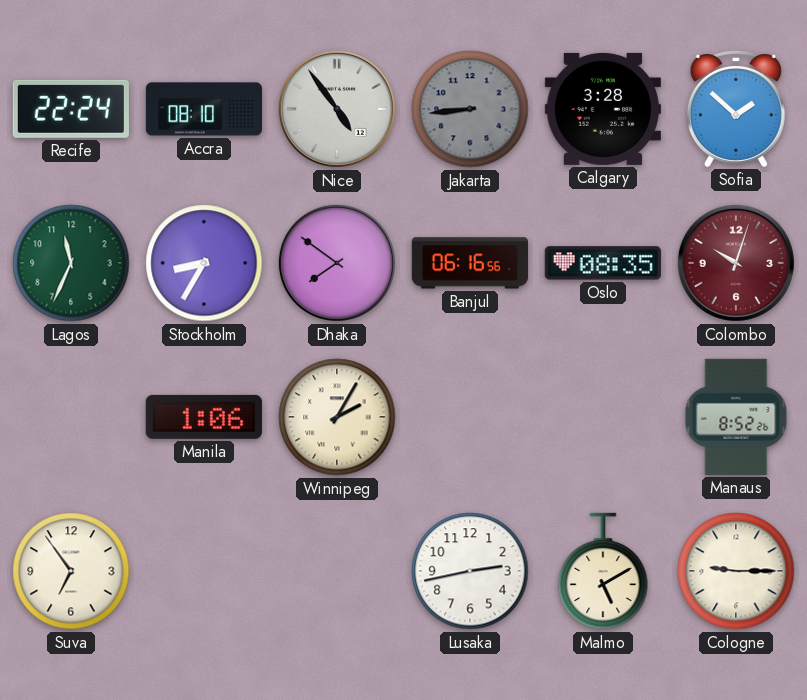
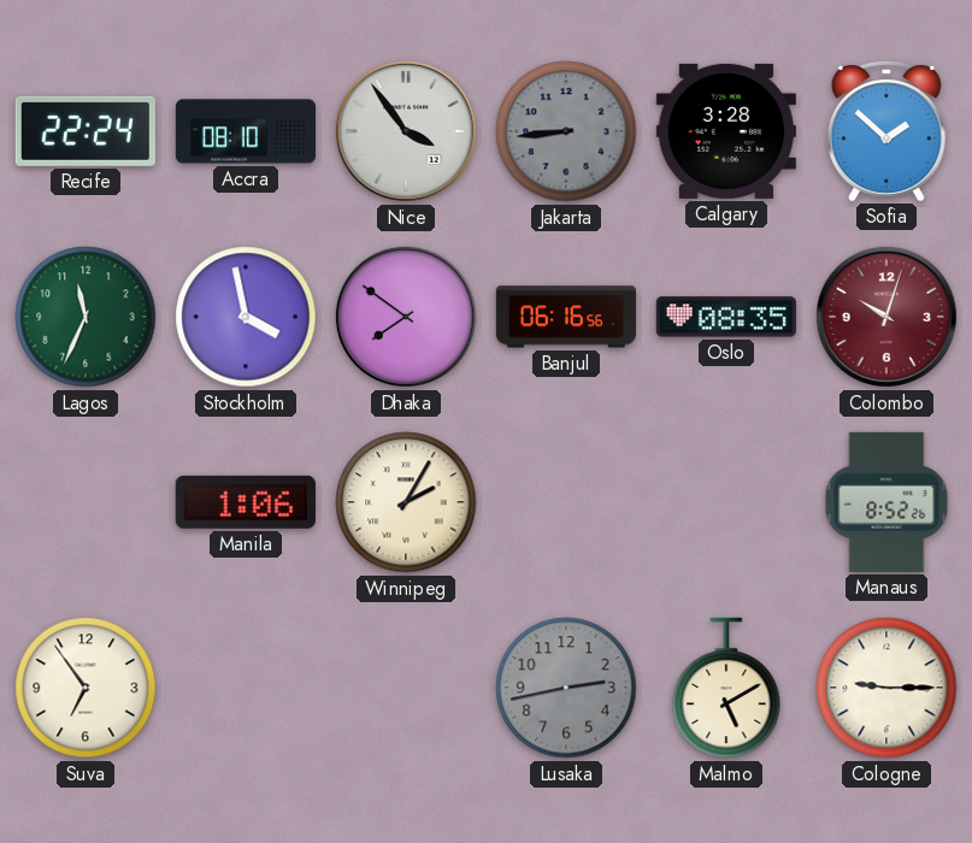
Nice: 4:54 -> 3:54 (406, 131)
Stockholm: 8:35 -> 3:58 (246, 317)
Lusaka dial: white -> grey (566, 688)
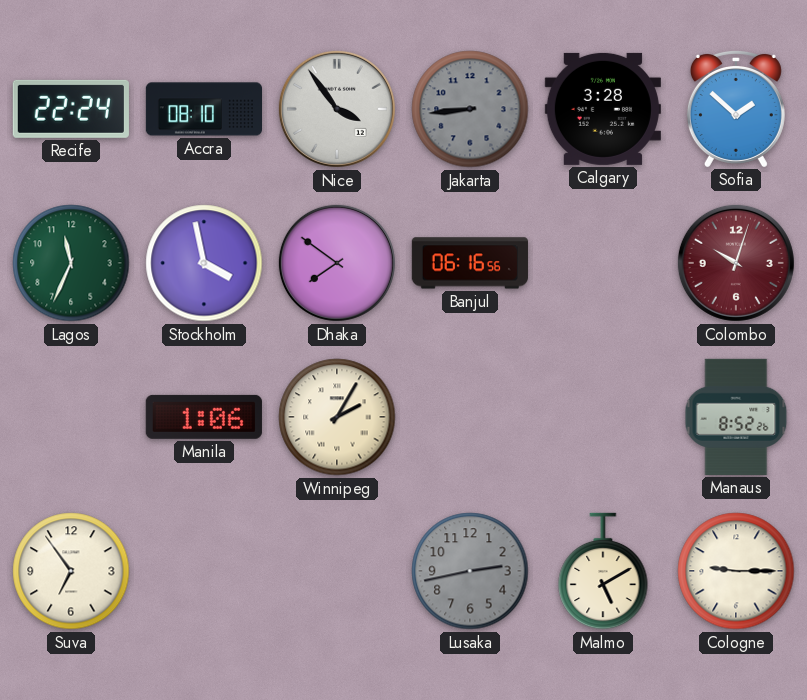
Oslo: 08:35 -> none (726, 317)
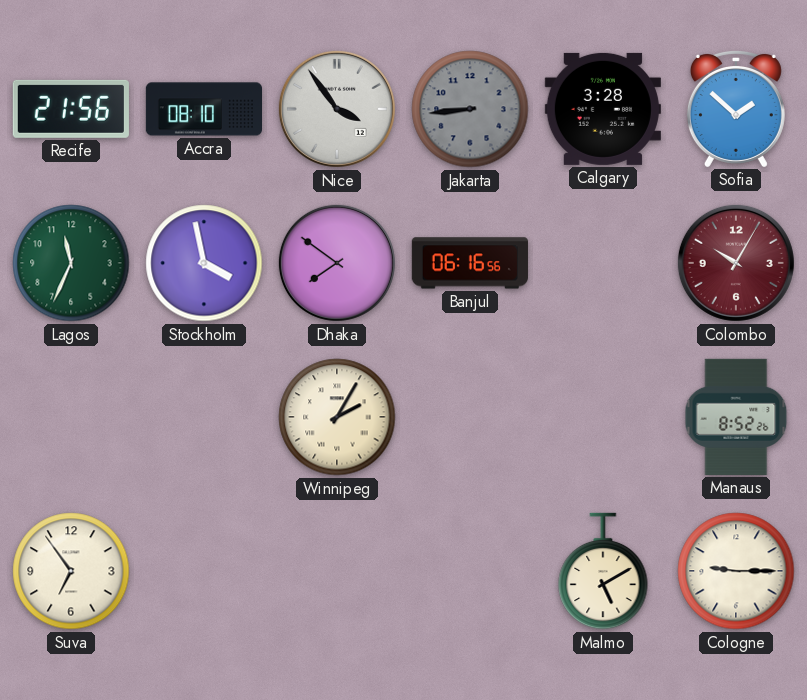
Recife: 22:24 -> 21:56 (71, 109)
Colombo: 10:03 -> 10:05 (736, 263)
Manila: 1:06 -> none (204, 417)
Lusaka: 2:43 -> none (470, 571)
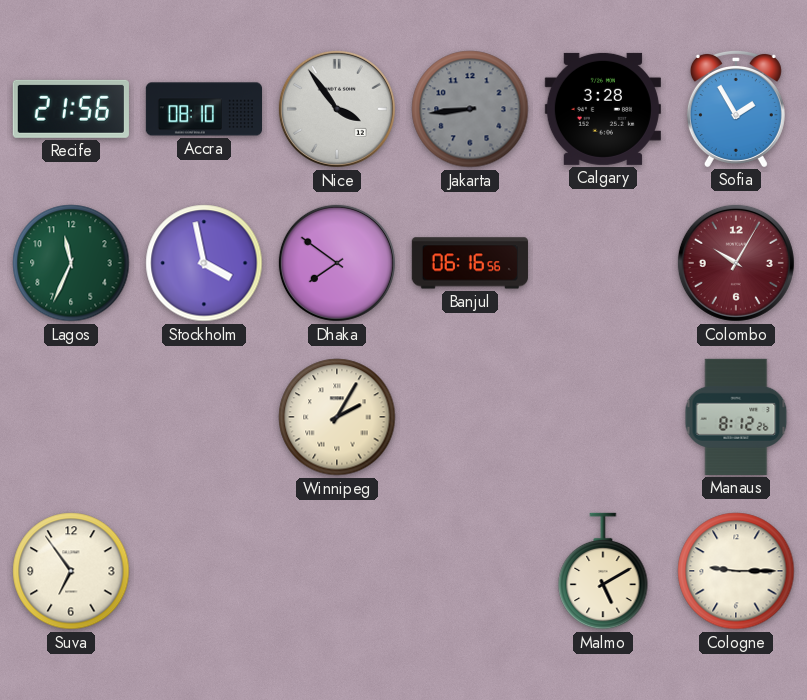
Sofia: 1:52 -> 1:55 (736, 109)
Manaus: 8:52 -> 8:12 (736, 417)
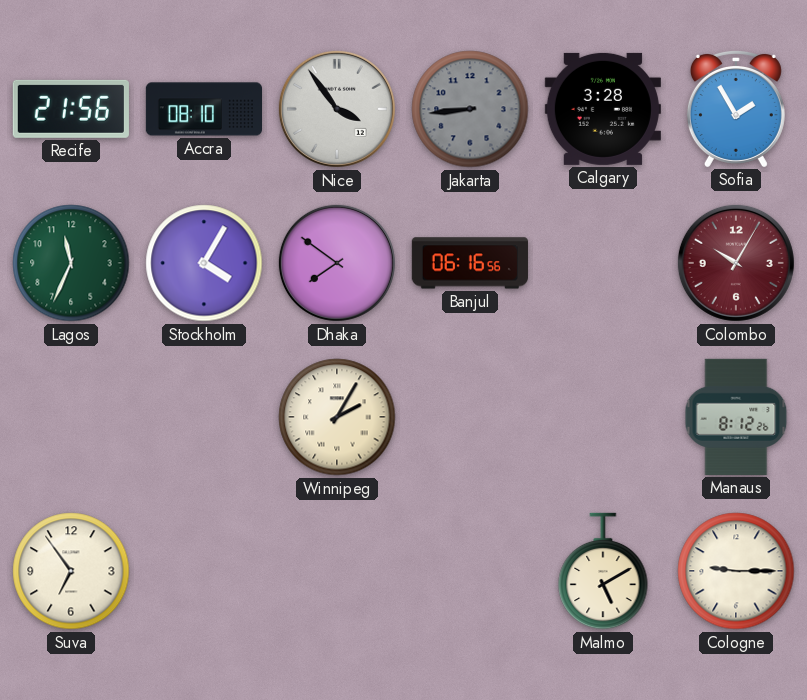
Stockholm: 3:58 -> 4:05 (204, 263)
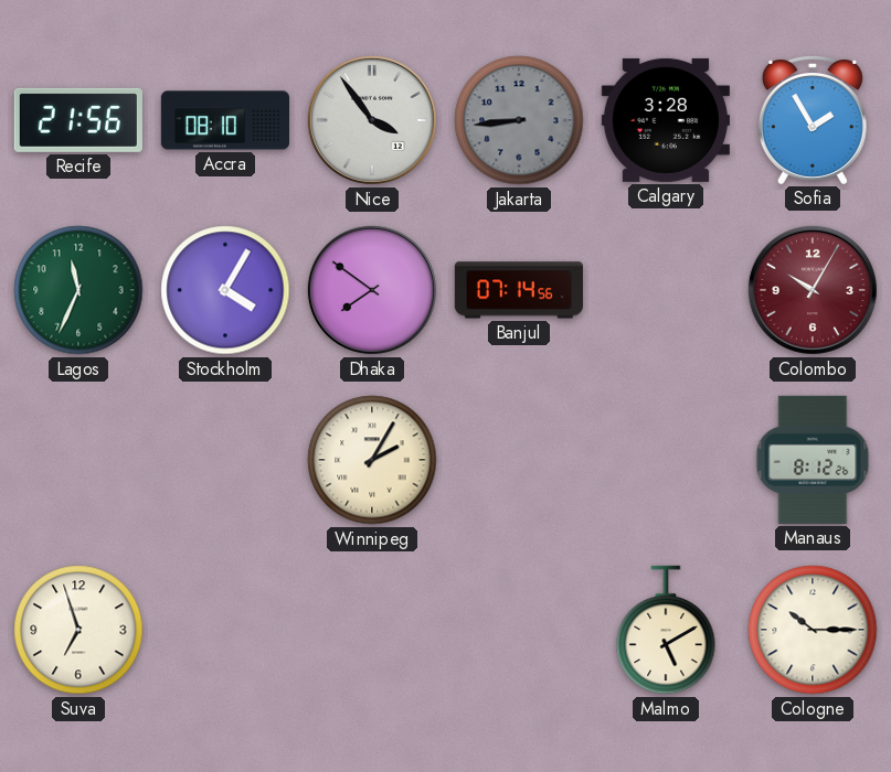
Banjul: 06:16 -> 07:14 (519, 290)
Suva: 6:54 -> 6:57 (78, 630)
Cologne: 9:15 -> 10:15 (813, 630)
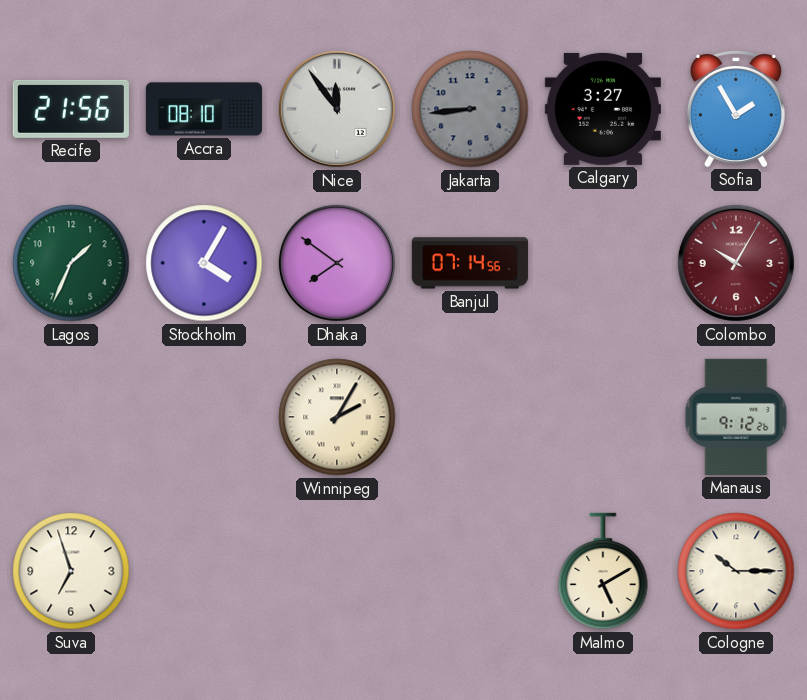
Nice: 3:54 -> 11:54 (337, 109)
Calgary: 3:28 -> 3:27 (603, 109)
Lagos: 11:34 -> 1:34 (71, 263)
Manaus: 8:12 -> 9:12 (736, 417)
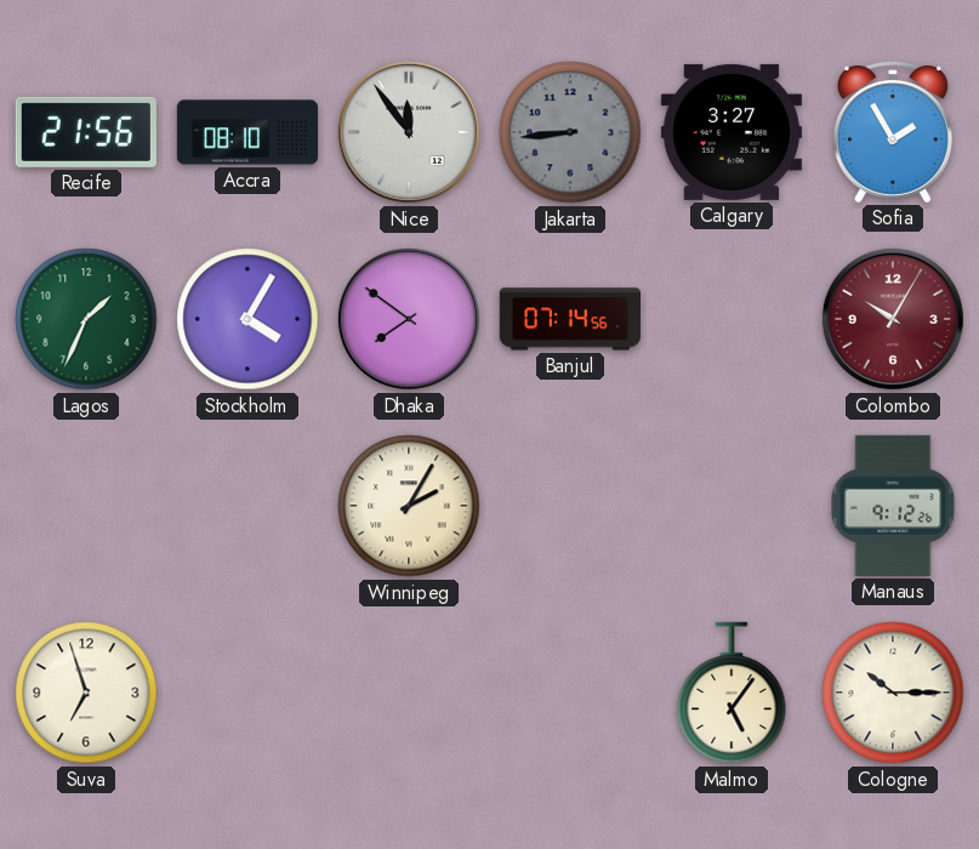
Malmo: 5:10 -> 5:06 (732, 693)
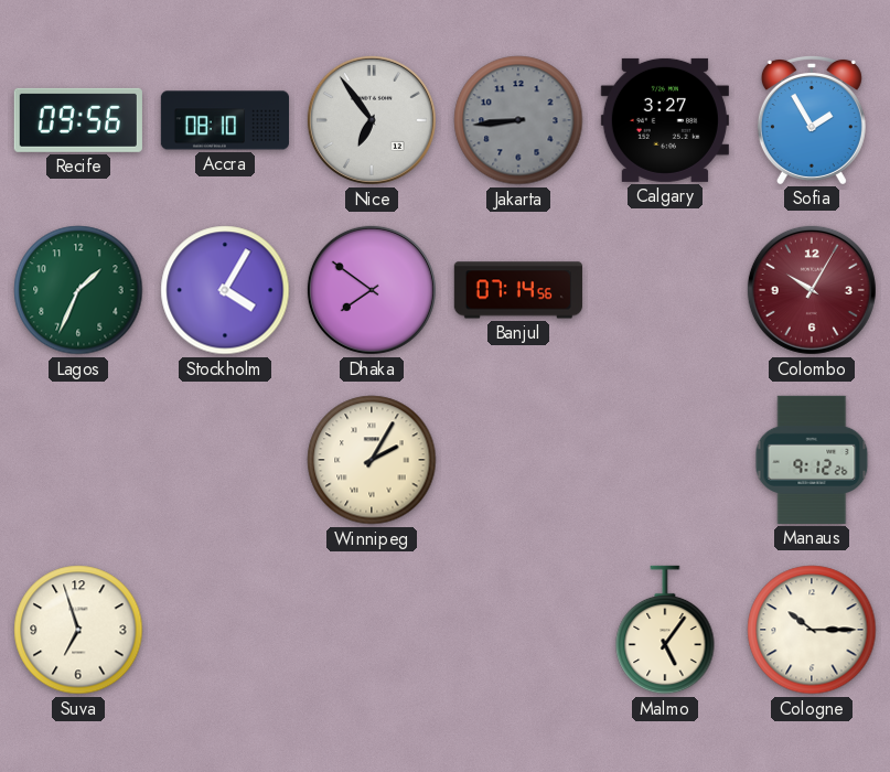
Recife: 21:56 -> 09:56 (78, 120)
Nice: 11:54 -> 6:54 (372, 120)
